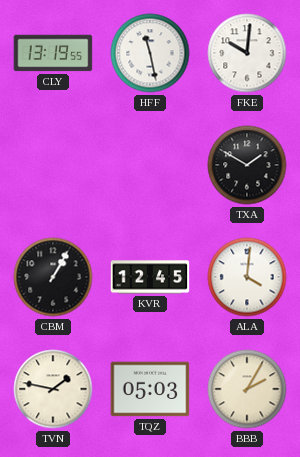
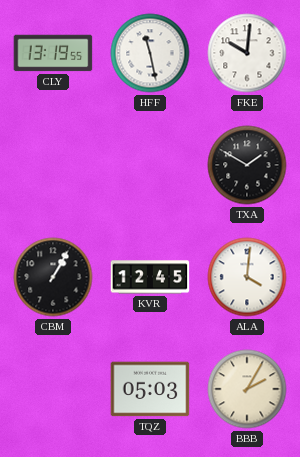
TVN: 1:47 -> none (53, 389)
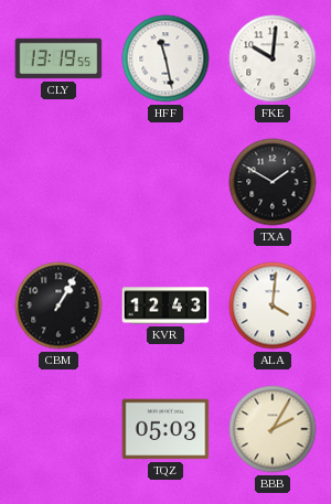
KVR: 12:45 -> 12:43 (165, 305)
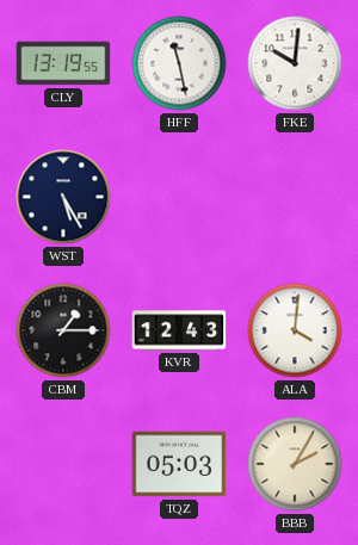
WST: none -> 5:25 (63, 197)
TXA: 1:50 -> none (273, 182)
CBM: 1:05 -> 1:15 (63, 330)
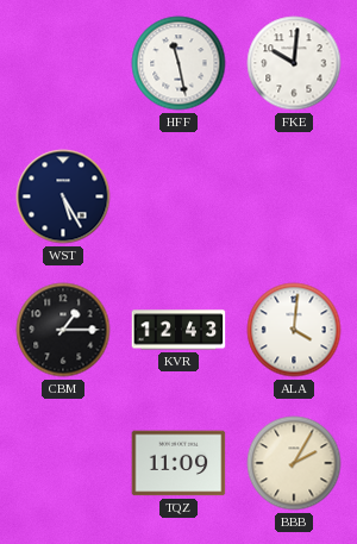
CLY: 13:19 -> none (63, 63)
TQZ: 05:03 -> 11:09 (178, 463)
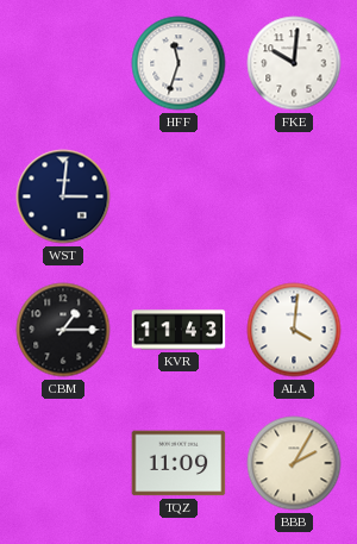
HFF: 11:28 -> 11:33 (178, 63)
WST: 5:25 -> 3:01 (63, 196)
KVR: 12:43 -> 11:43 (178, 330)
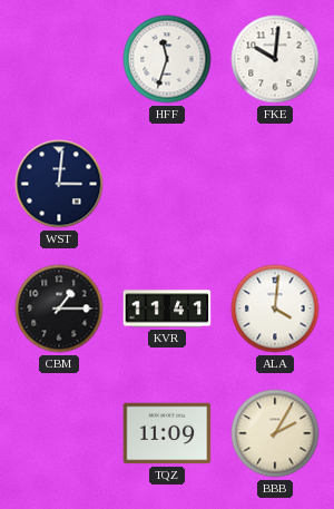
KVR: 11:43 -> 11:41 (167, 309)
